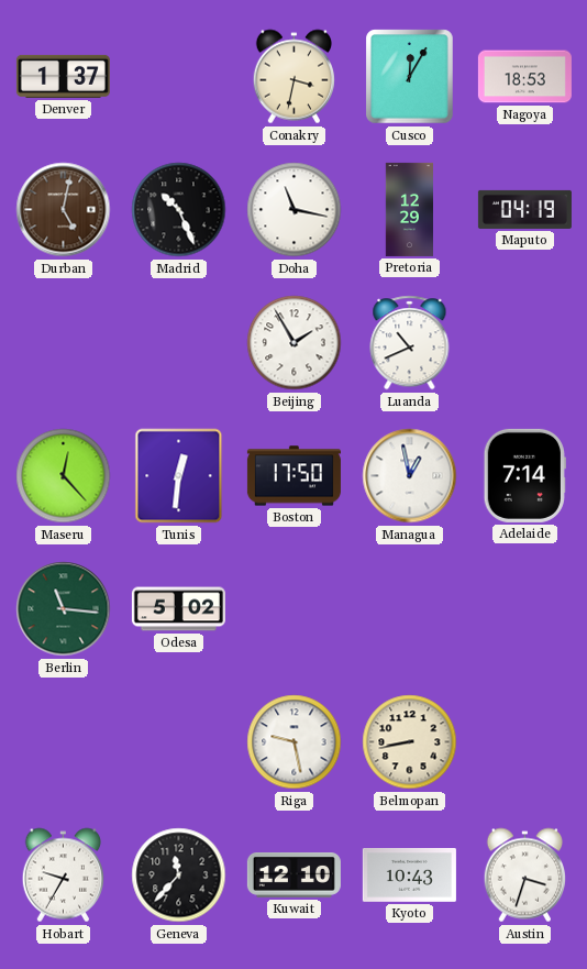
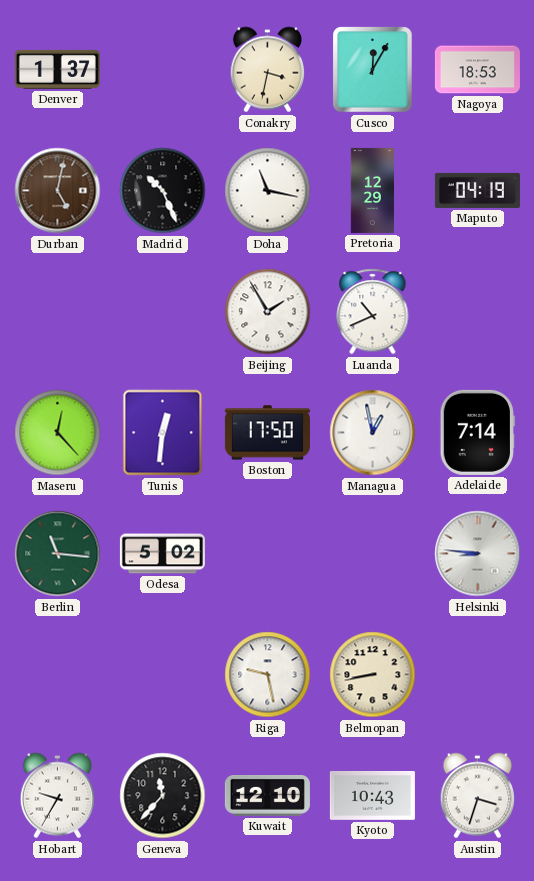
Helsinki: none -> 8:46 (478, 554)
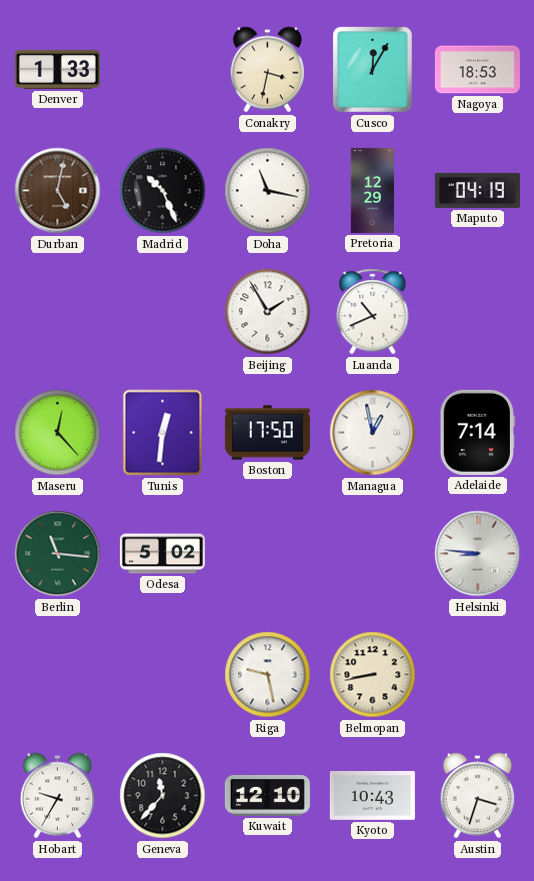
Denver: 1:37 -> 1:33 (57, 69)
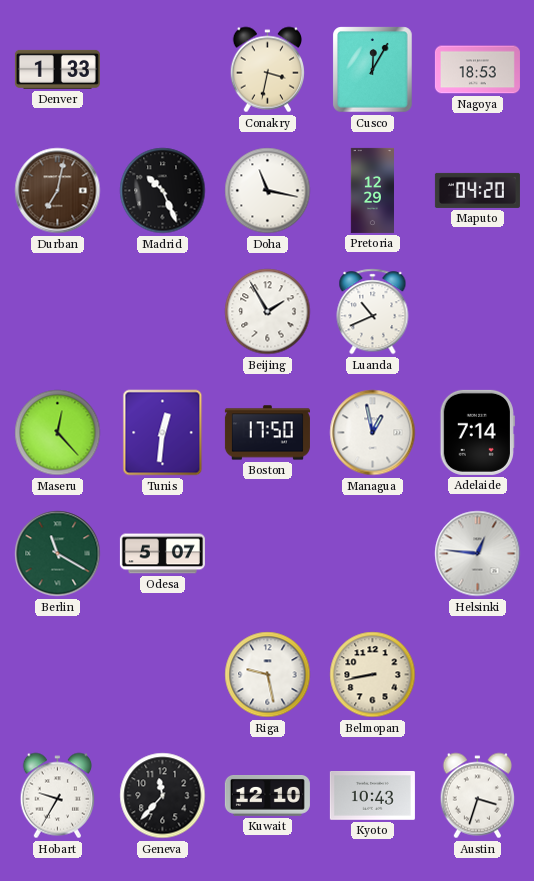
Durban: 5:02 -> 7:02 (58, 191)
Maputo: 04:19 -> 04:20 (477, 190)
Berlin: 11:16 -> 11:20 (58, 554)
Odesa: 5:02 -> 5:07 (162, 554)
Helsinki: 8:46 -> 12:46 (478, 554)
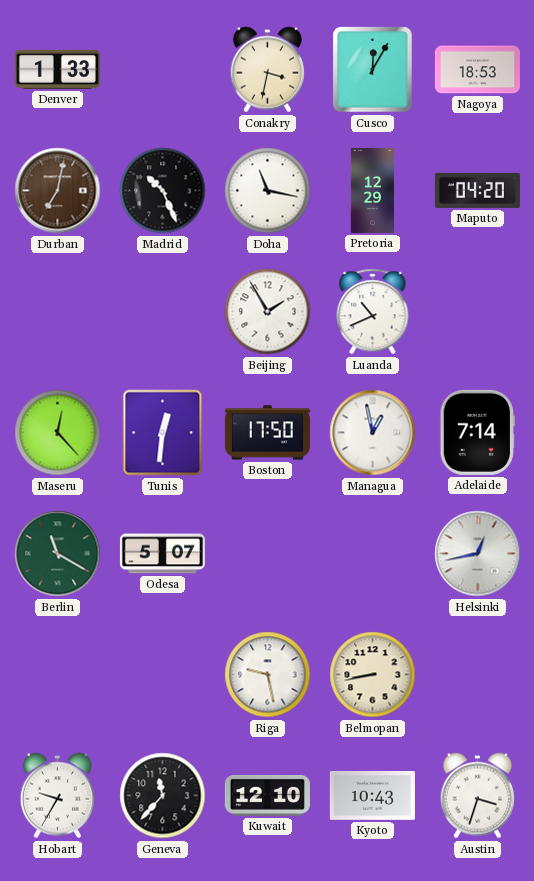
Helsinki: 12:46 -> 12:43 (478, 554)
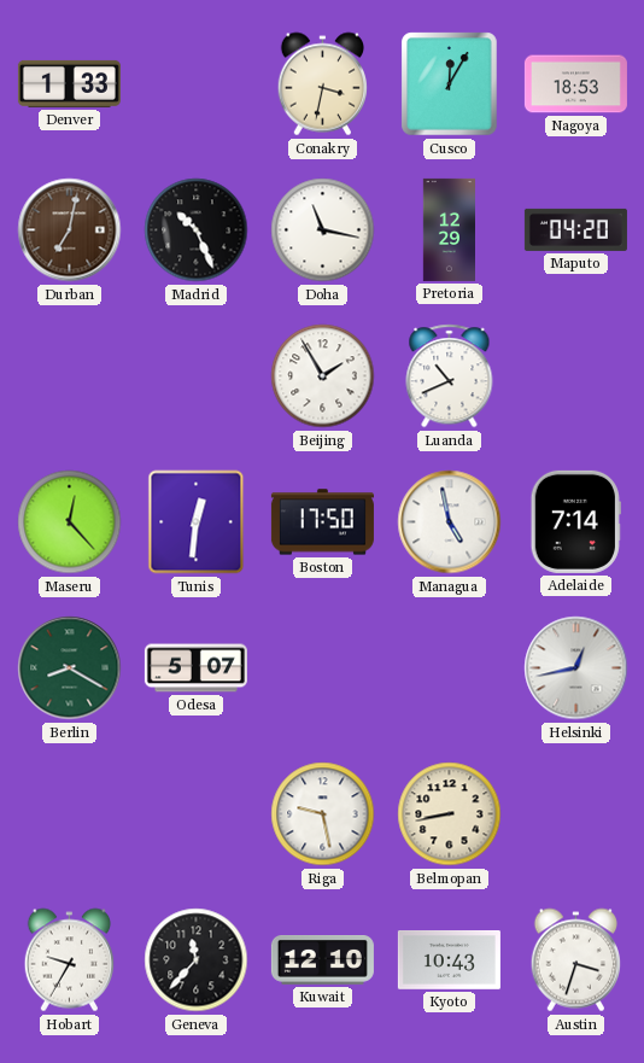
Managua: 12:58 -> 4:58 (450, 522)
Berlin: 11:20 -> 8:20 (70, 668)
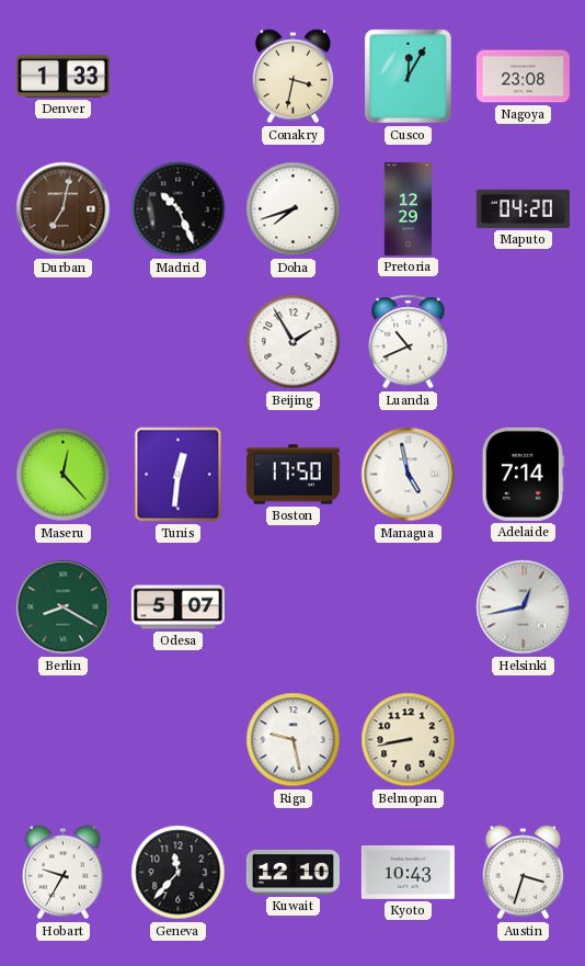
Nagoya: 18:53 -> 23:08 (523, 77)
Doha: 11:17 -> 7:42 (294, 209)
